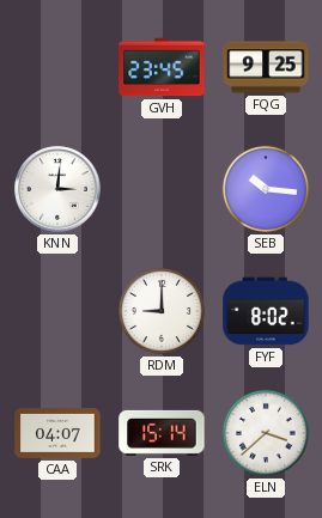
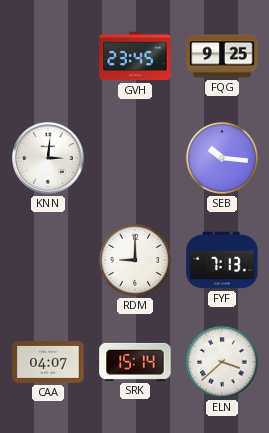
FYF: 8:02 -> 7:13 (222, 260)
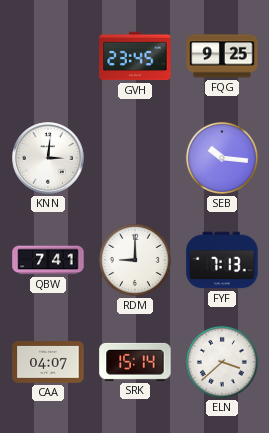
QBW: none -> 7:41 (48, 260)
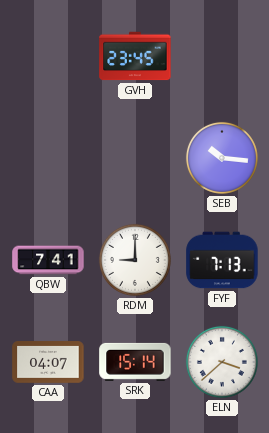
FQG: 9:25 -> none (222, 56)
KNN: 3:01 -> none (48, 158)
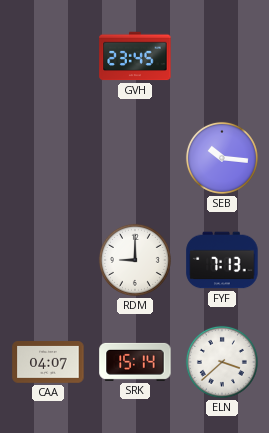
QBW: 7:41 -> none (48, 260)
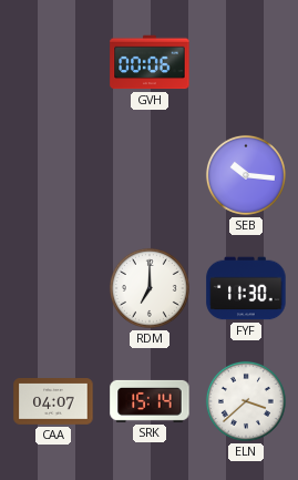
GVH: 23:45 -> 00:06 (150, 62)
RDM: 9:00 -> 7:00 (150, 288)
FYF: 7:13 -> 11:30 (246, 288)
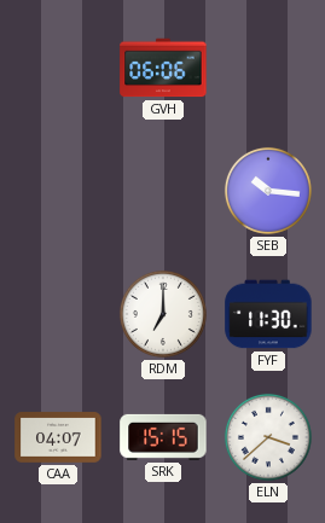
GVH: 00:06 -> 06:06 (163, 68)
SRK: 15:14 -> 15:15 (163, 437)
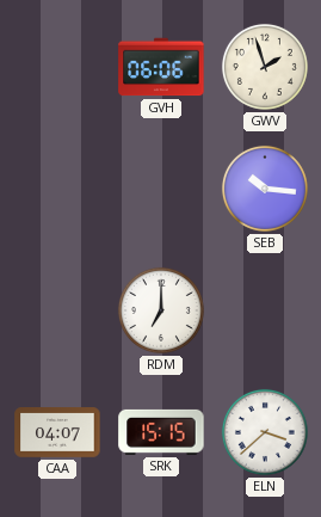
GWV: none -> 1:57 (265, 67)
FYF: 11:30 -> none (268, 314)
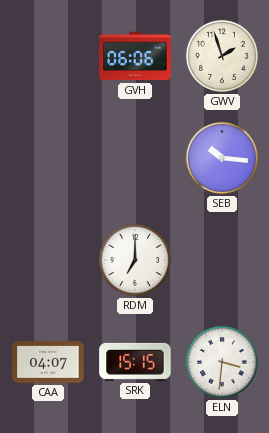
ELN: 3:38 -> 3:31 (222, 362)
